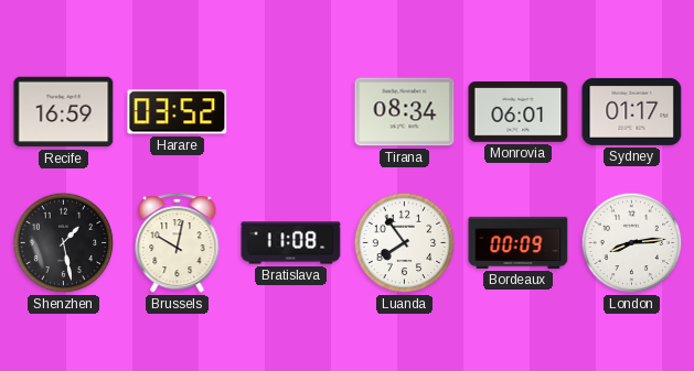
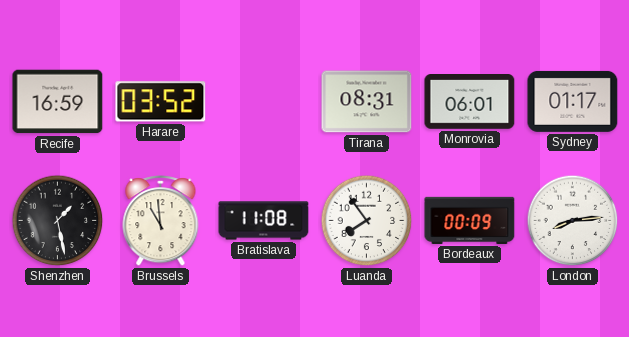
Tirana: 08:34 -> 08:31 (367, 102)
Brussels: 10:02 -> 10:59 (161, 221)
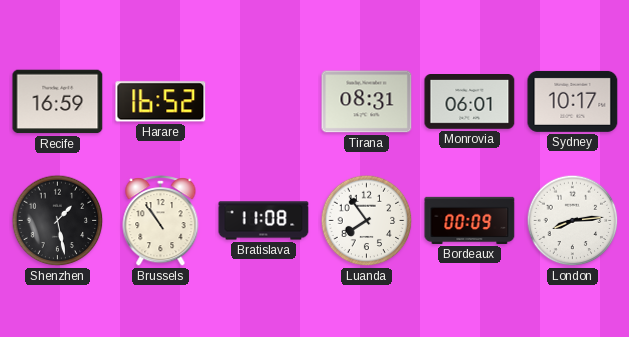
Harare: 03:52 -> 16:52 (161, 102)
Sydney: 01:17 -> 10:17 (573, 101)
Brussels: 10:59 -> 10:54 (161, 221)
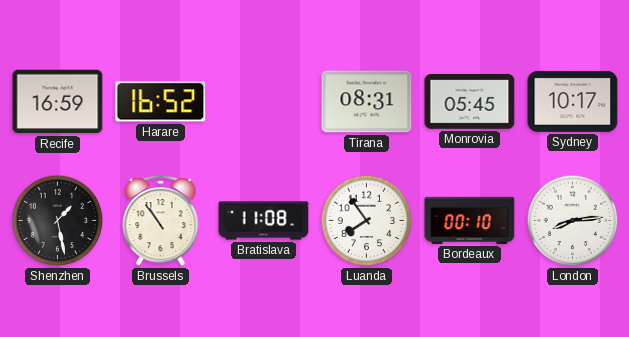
Monrovia: 06:01 -> 05:45 (470, 102)
Bordeaux: 00:09 -> 00:10 (470, 220)
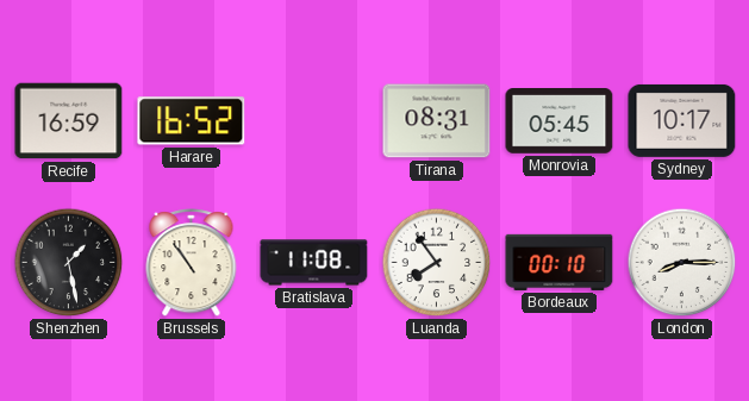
London: 8:14 -> 8:15 (682, 263)
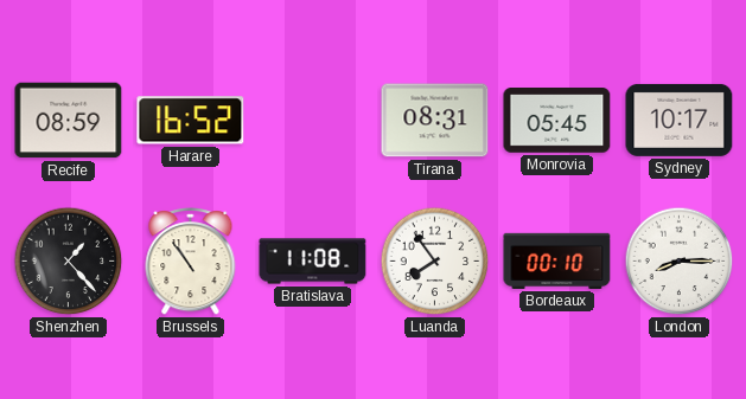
Recife: 16:59 -> 08:59 (69, 121)
Shenzhen: 1:28 -> 1:23 (69, 262)
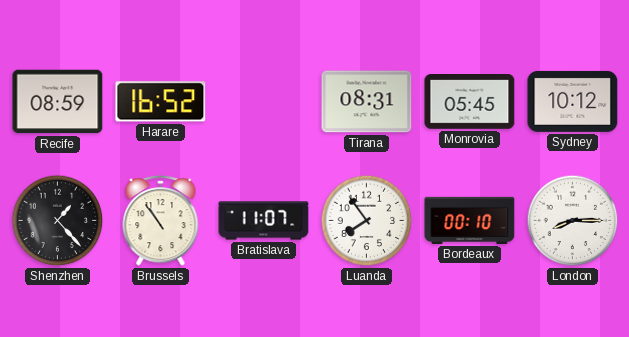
Sydney: 10:17 -> 10:12 (573, 101)
Bratislava: 11:08 -> 11:07 (264, 221)
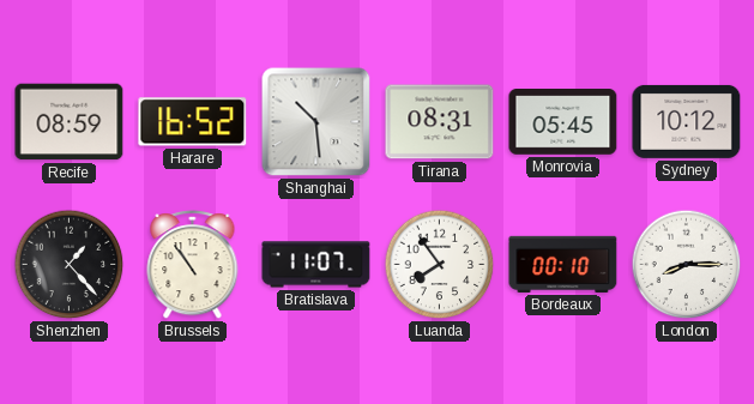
Shanghai: none -> 10:29 (316, 122)
